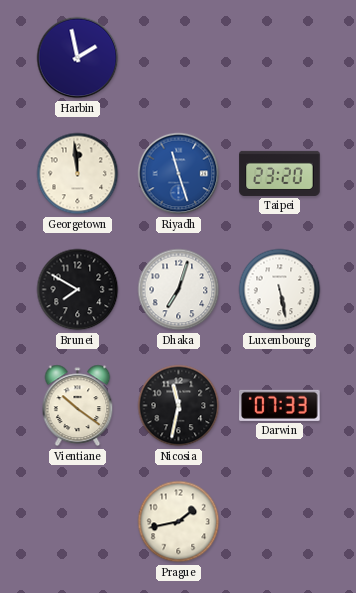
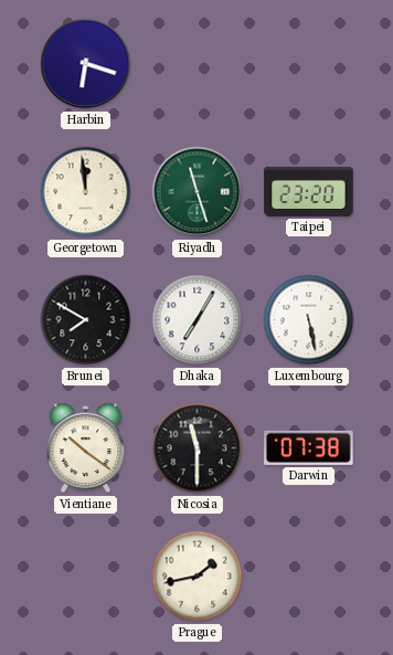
Harbin: 1:58 -> 6:18 (86, 64)
Riyadh dial: blue -> green (198, 192)
Dhaka: 7:03 -> 7:05 (198, 320)
Nicosia: 11:32 -> 11:30 (198, 448)
Darwin: 07:33 -> 07:38 (309, 447)
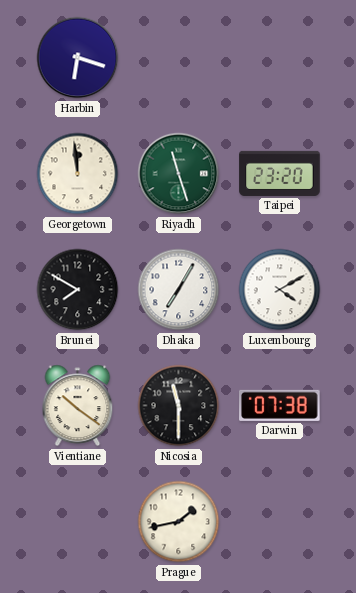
Luxembourg: 5:28 -> 4:10 (280, 290)
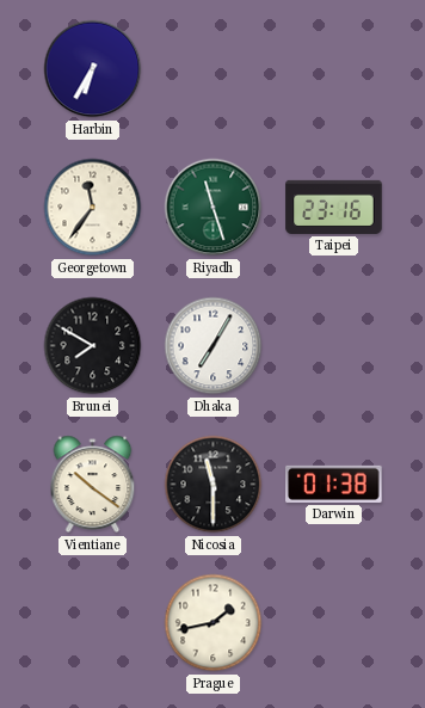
Harbin: 6:18 -> 6:35 (93, 69)
Georgetown: 11:59 -> 11:36 (93, 208)
Taipei: 23:20 -> 23:16 (334, 207)
Luxembourg: 4:10 -> none (280, 290)
Darwin: 07:38 -> 01:38 (334, 484)
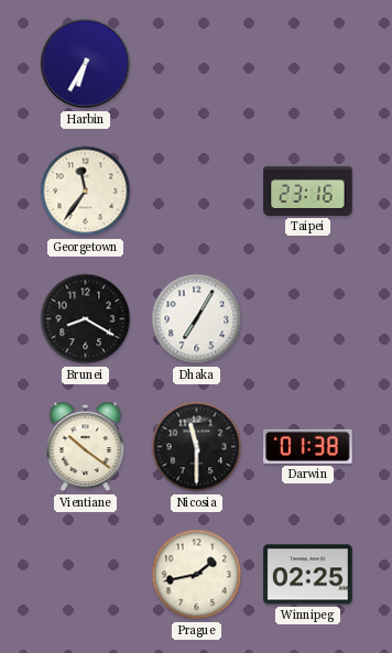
Riyadh: 11:27 -> none (214, 208)
Brunei: 7:50 -> 8:20 (86, 319)
Winnipeg: none -> 02:25 (308, 575)
